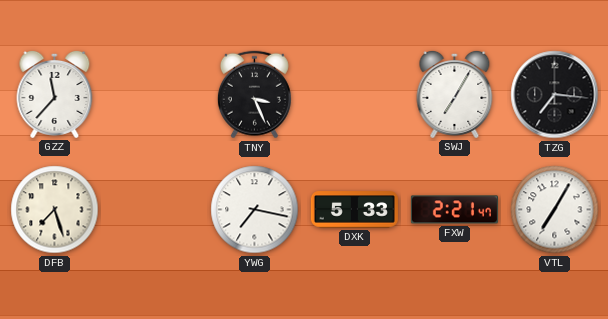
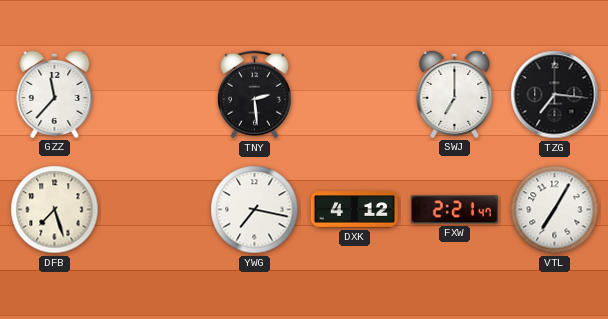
TNY: 3:26 -> 2:29 (254, 95)
SWJ: 7:05 -> 7:00 (455, 94)
DXK: 5:33 -> 4:12 (354, 210)
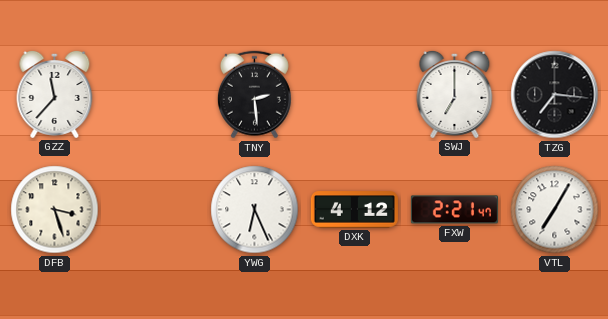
DFB: 7:27 -> 3:27 (55, 210)
YWG: 7:17 -> 6:26 (255, 210)
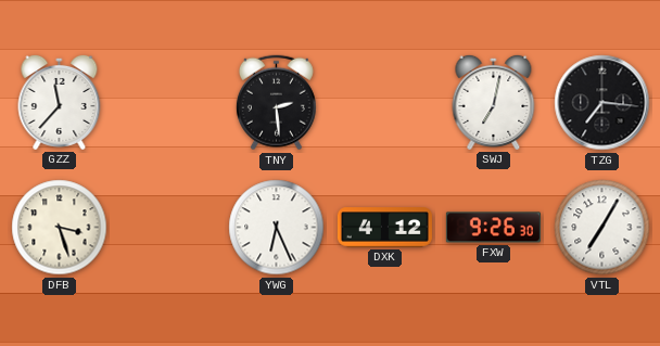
SWJ: 7:00 -> 7:02 (494, 102)
FXW: 2:21 -> 9:26 (493, 228)
